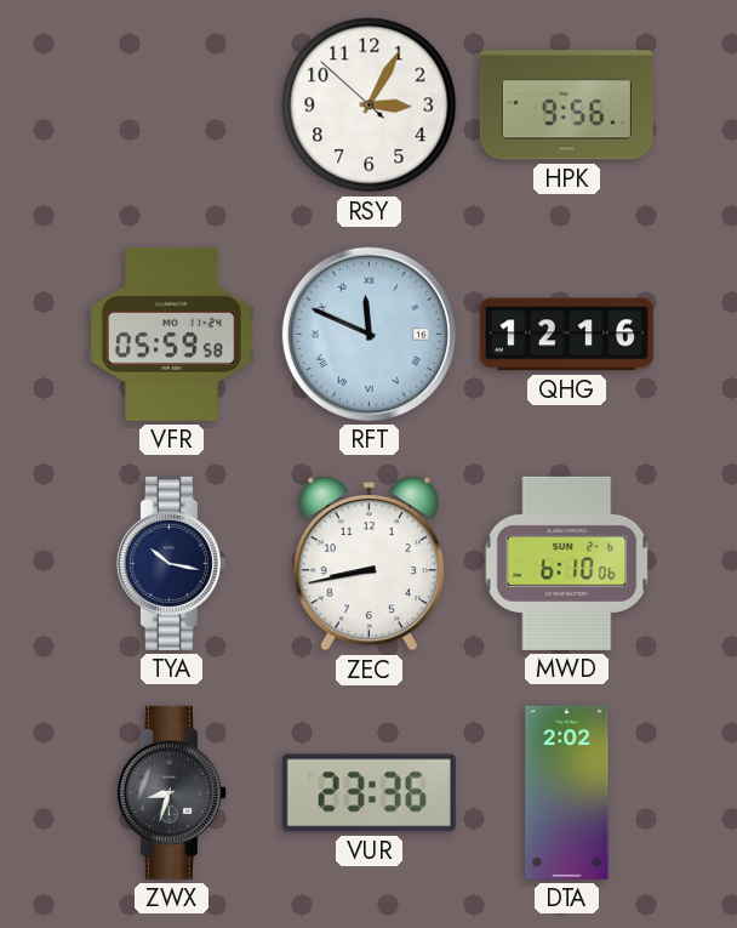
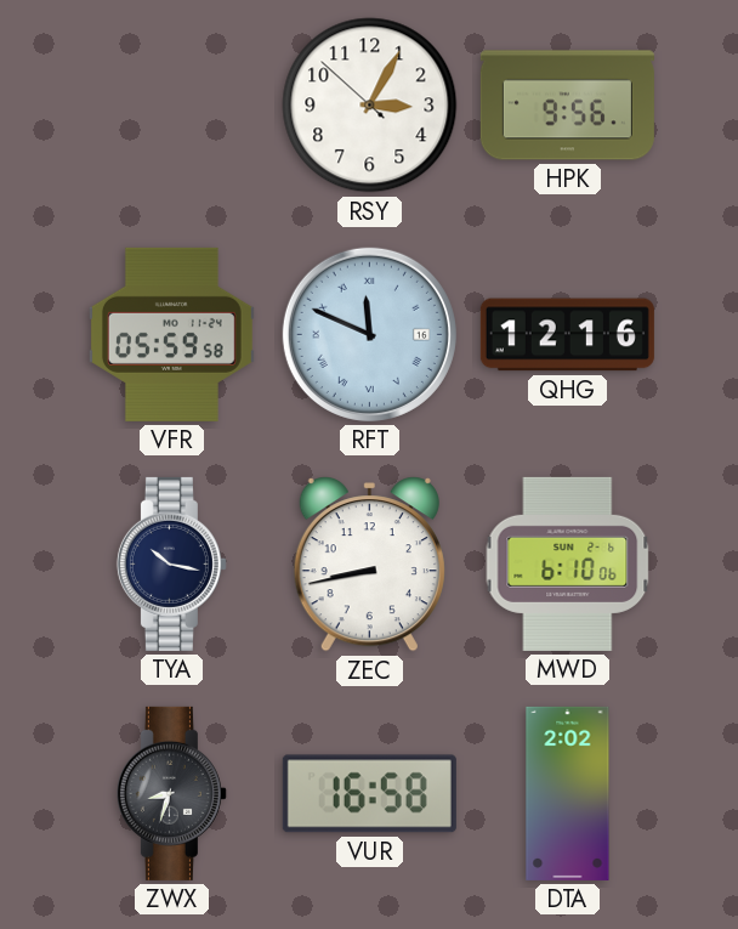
VUR: 23:36 -> 16:58 (369, 794)
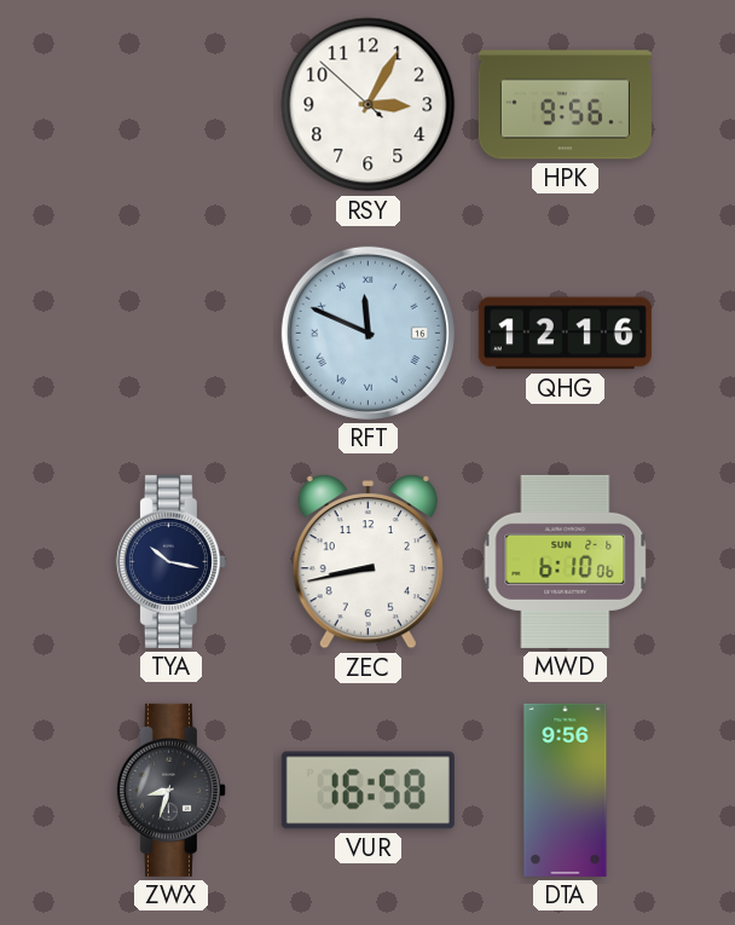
VFR: 05:59 -> none (171, 334)
DTA: 2:02 -> 9:56 (566, 790)
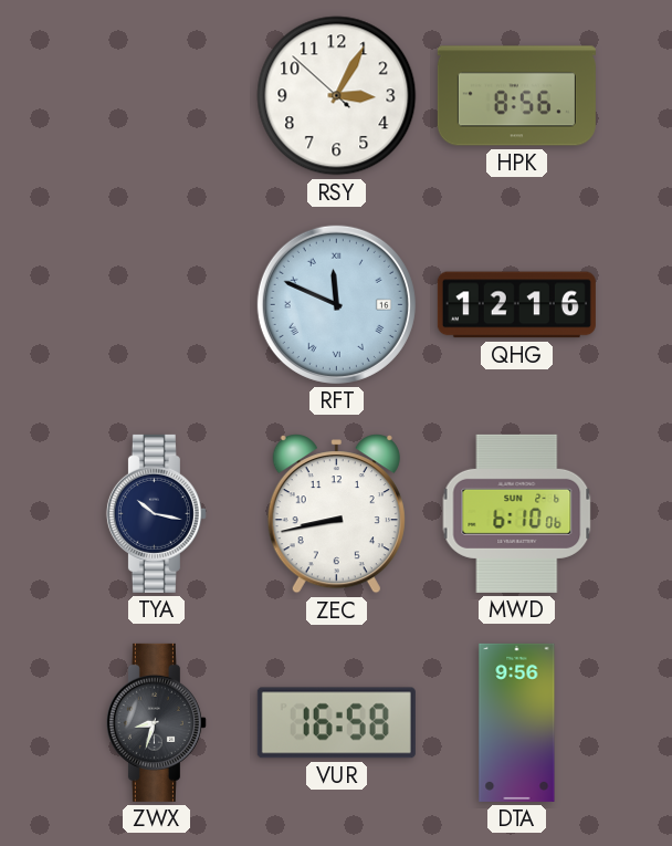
HPK: 9:56 -> 8:56 (516, 96)
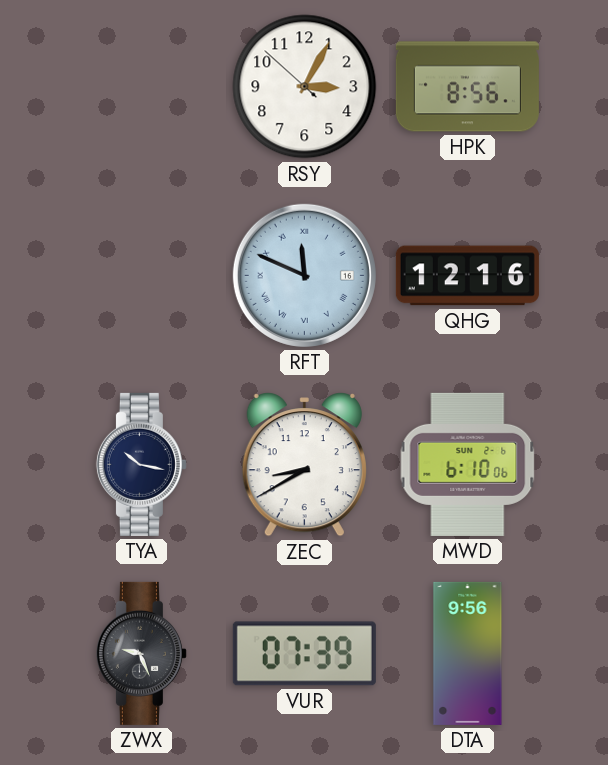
ZEC: 8:43 -> 8:40 (304, 465)
ZWX: 8:33 -> 9:26 (141, 653)
VUR: 16:58 -> 07:39 (304, 654)
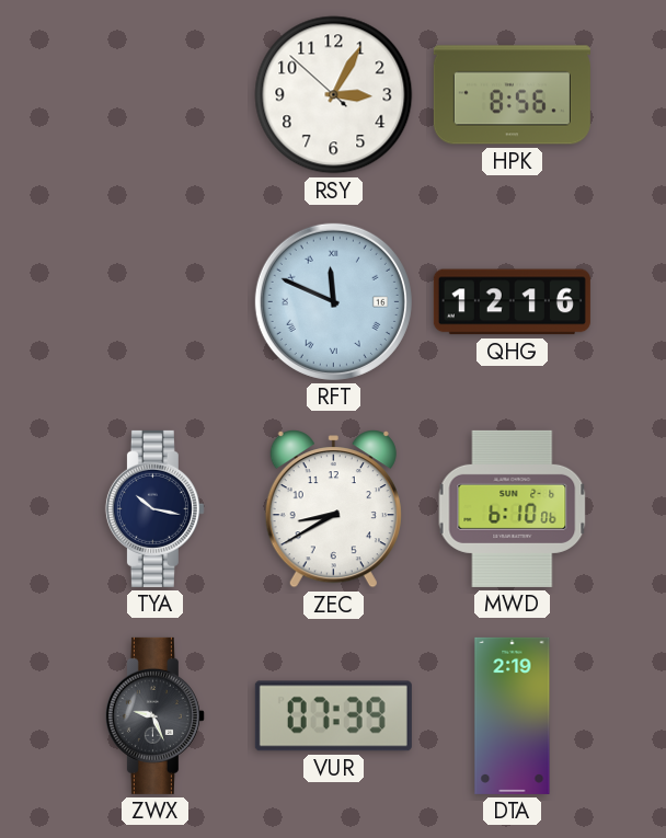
DTA: 9:56 -> 2:19 (513, 715)
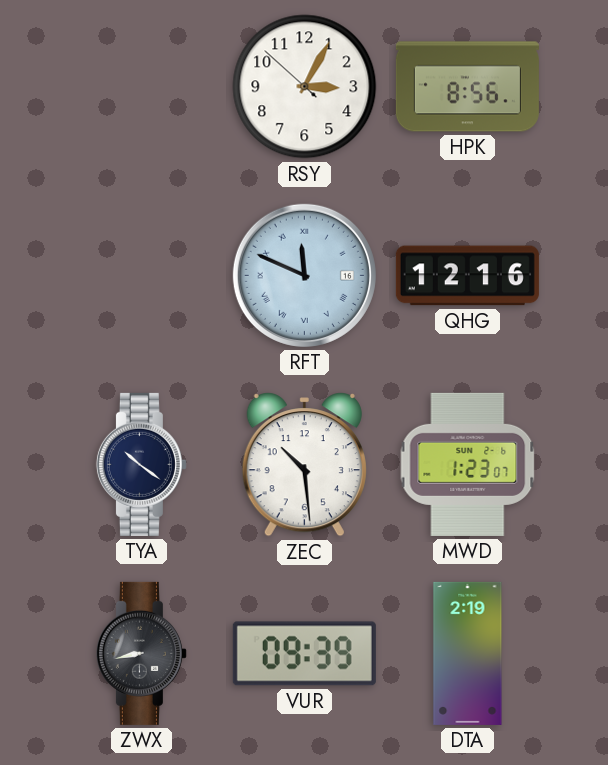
TYA: 10:17 -> 10:21 (141, 464)
ZEC: 8:40 -> 10:29 (304, 465)
MWD: 6:10 -> 1:23 (468, 464)
ZWX: 9:26 -> 8:43 (141, 653)
VUR: 07:39 -> 09:39 (304, 654)
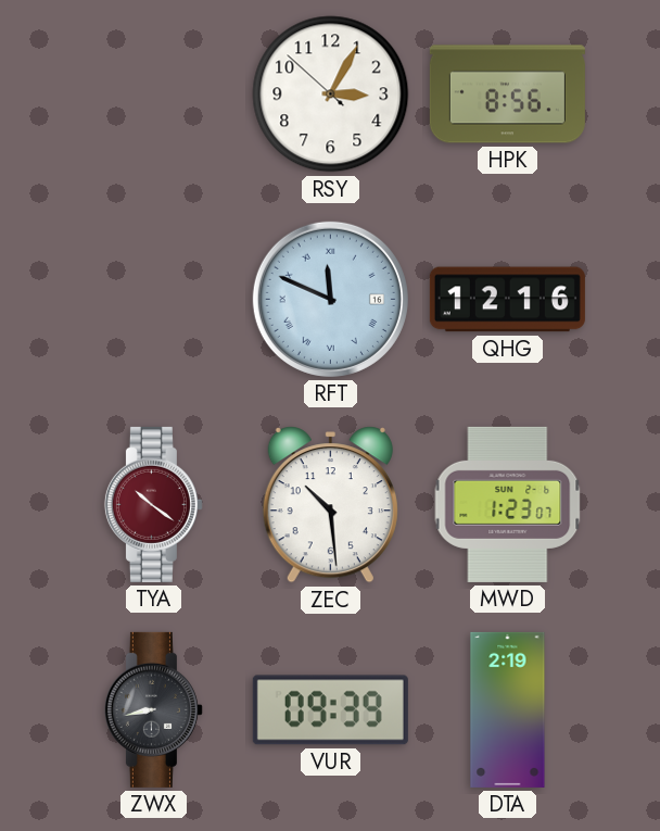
TYA dial: navy -> burgundy (153, 504)
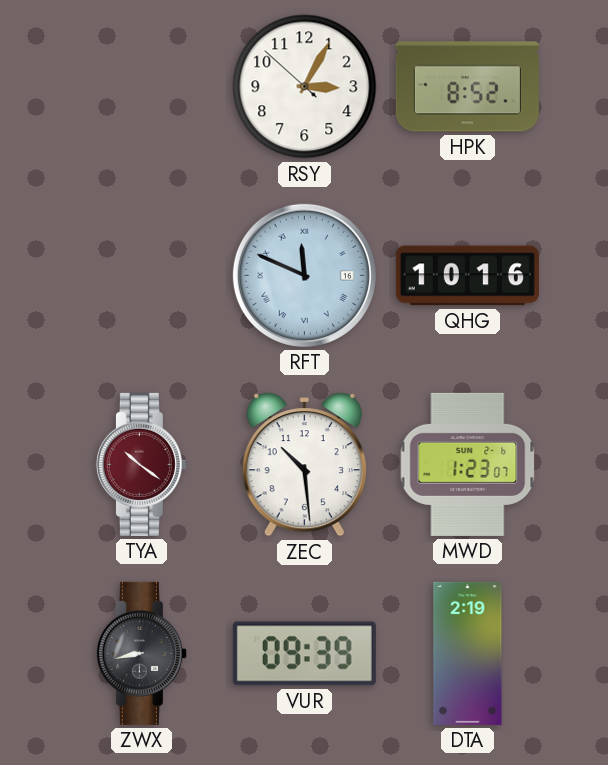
HPK: 8:56 -> 8:52 (467, 87)
QHG: 12:16 -> 10:16 (467, 276)
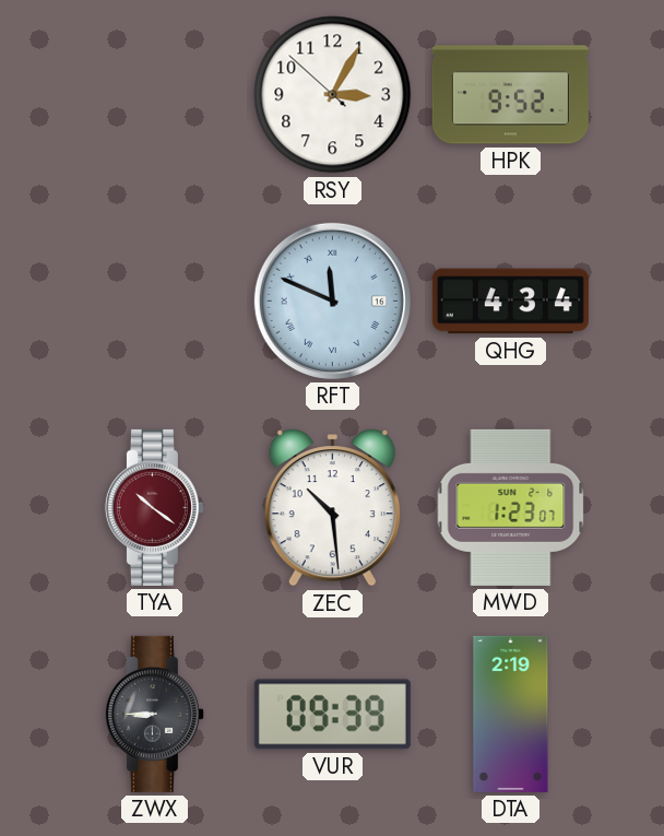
HPK: 8:52 -> 9:52 (510, 95)
QHG: 10:16 -> 4:34 (510, 302)
ZWX: 8:43 -> 8:45 (154, 714)
